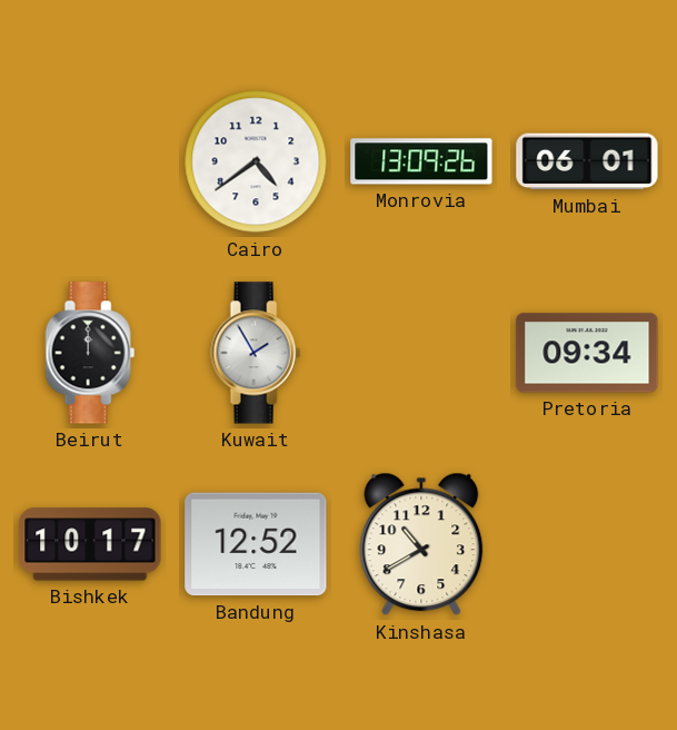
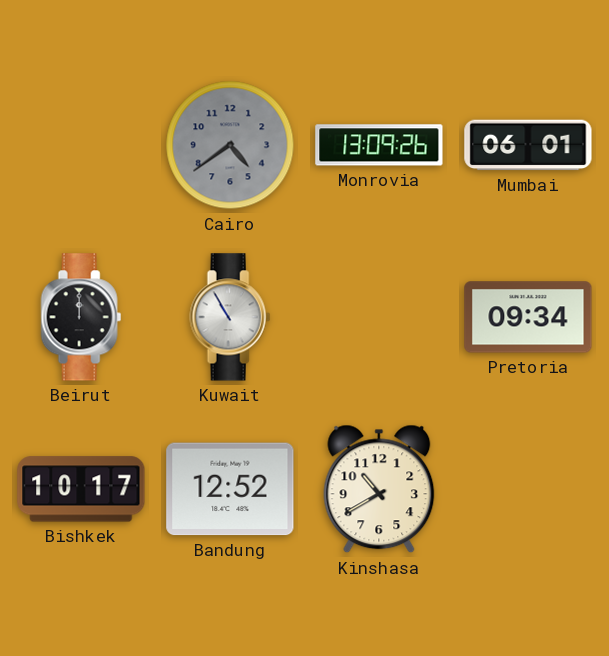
Cairo dial: white -> grey (230, 145)
Kuwait: 1:55 -> 10:55 (230, 317)
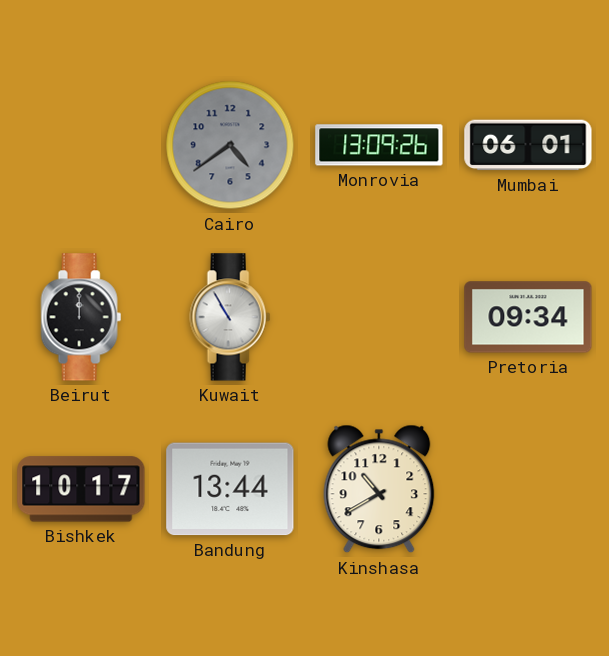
Bandung: 12:52 -> 13:44 (230, 489)
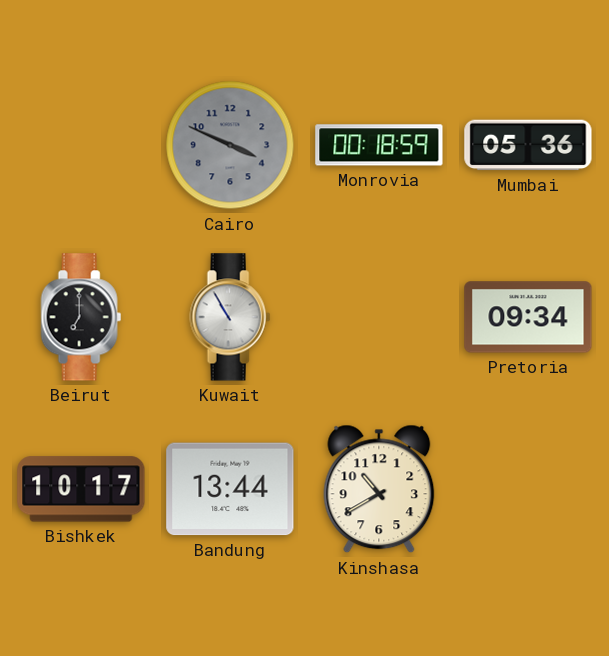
Cairo: 4:39 -> 3:49 (230, 145)
Monrovia: 13:09 -> 00:18 (379, 145)
Mumbai: 06:01 -> 05:36 (528, 145)
Beirut: 12:00 -> 7:00 (81, 317)
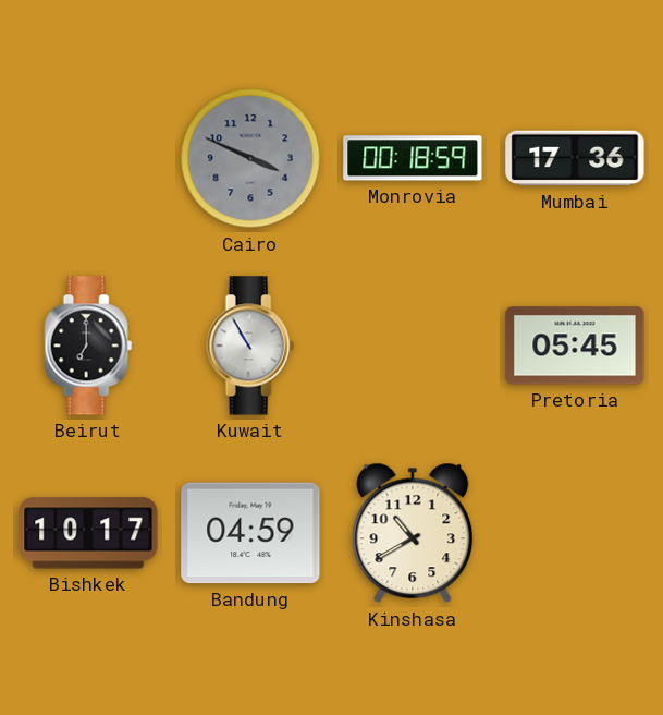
Mumbai: 05:36 -> 17:36 (575, 158)
Pretoria: 09:34 -> 05:45 (575, 346)
Bandung: 13:44 -> 04:59 (250, 533)
